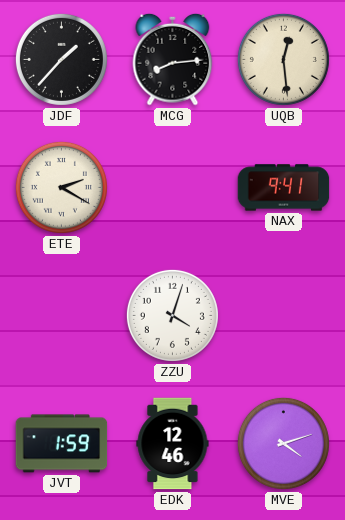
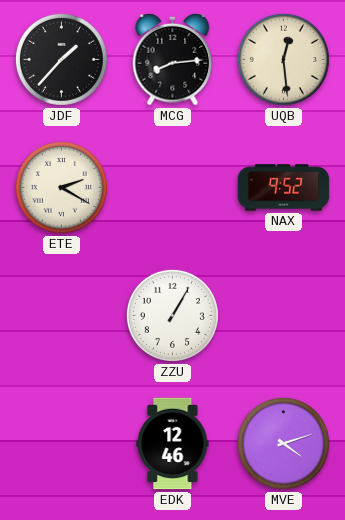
NAX: 9:41 -> 9:52 (284, 188)
ZZU: 4:03 -> 1:05 (172, 315)
JVT: 1:59 -> none (62, 444)
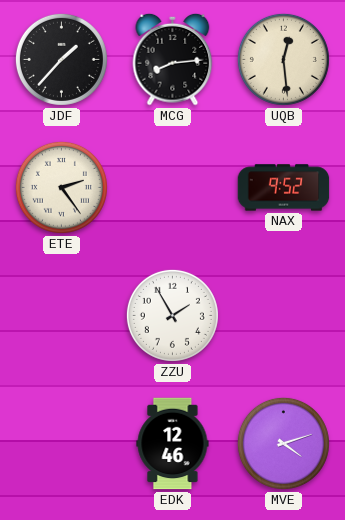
ETE: 2:20 -> 2:24 (61, 187)
ZZU: 1:05 -> 1:55 (172, 315)
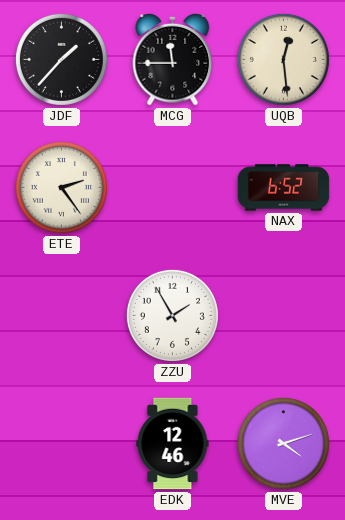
MCG: 8:14 -> 11:45 (173, 59)
NAX: 9:52 -> 6:52 (284, 188)
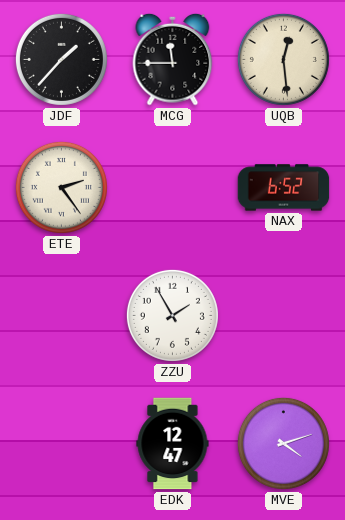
EDK: 12:46 -> 12:47 (173, 444)
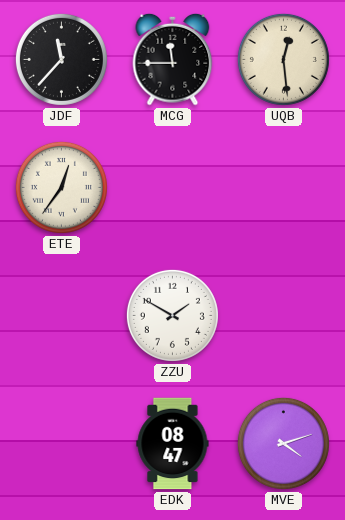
JDF: 1:37 -> 11:37 (61, 59)
ETE: 2:24 -> 12:36 (61, 187)
NAX: 6:52 -> none (284, 188)
ZZU: 1:55 -> 1:50 (172, 315)
EDK: 12:47 -> 08:47 (173, 444)
